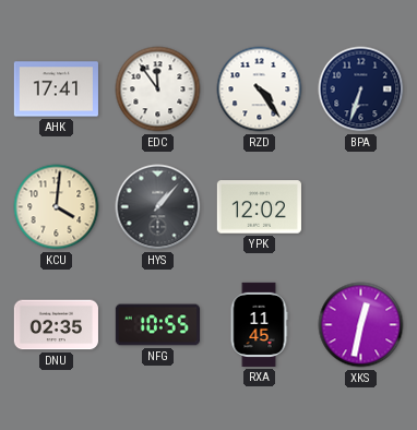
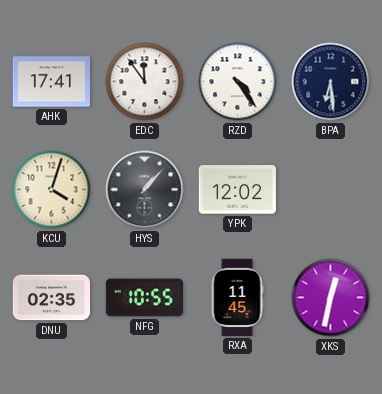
BPA: 6:33 -> 6:29 (331, 82)
KCU: 4:01 -> 4:03 (52, 190)
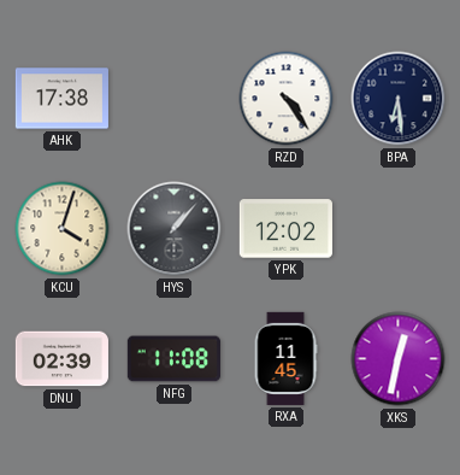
AHK: 17:41 -> 17:38 (61, 99)
EDC: 11:54 -> none (145, 82)
DNU: 02:35 -> 02:39 (61, 359)
NFG: 10:55 -> 11:08 (173, 359)
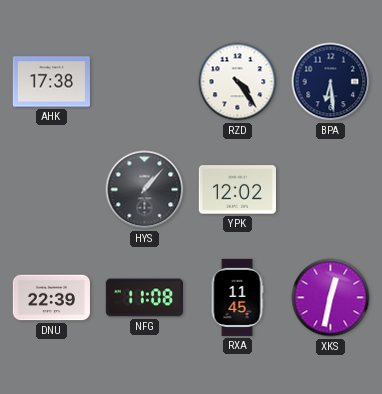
KCU: 4:03 -> none (63, 229)
DNU: 02:39 -> 22:39 (51, 298)
